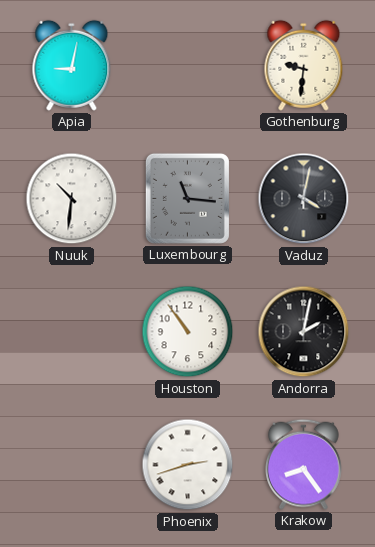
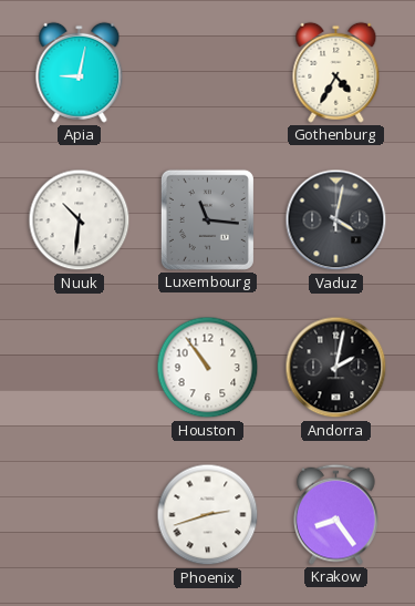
Gothenburg: 9:31 -> 4:35 (336, 72)
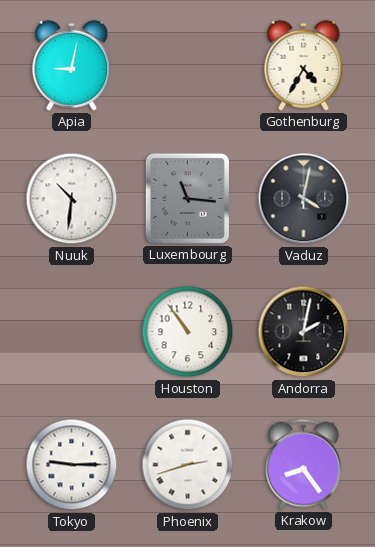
Tokyo: none -> 9:15 (72, 465)
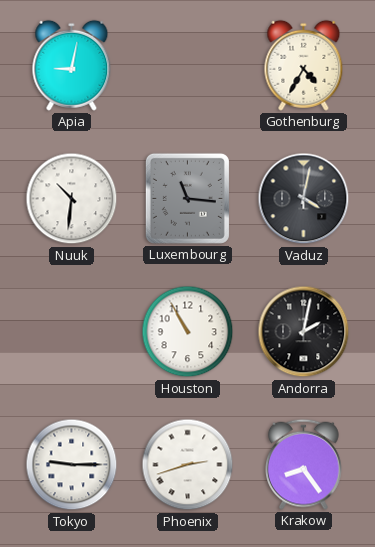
Houston: 10:54 -> 10:55 (188, 332)
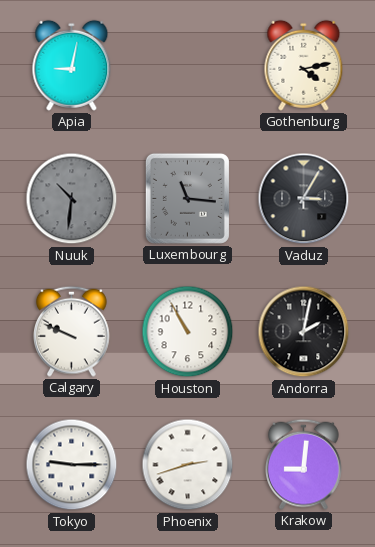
Gothenburg: 4:35 -> 4:13 (304, 65)
Nuuk dial: white -> grey (72, 199)
Vaduz: 4:02 -> 3:05 (304, 199)
Calgary: none -> 9:49 (72, 331)
Krakow: 8:24 -> 9:01 (304, 464)
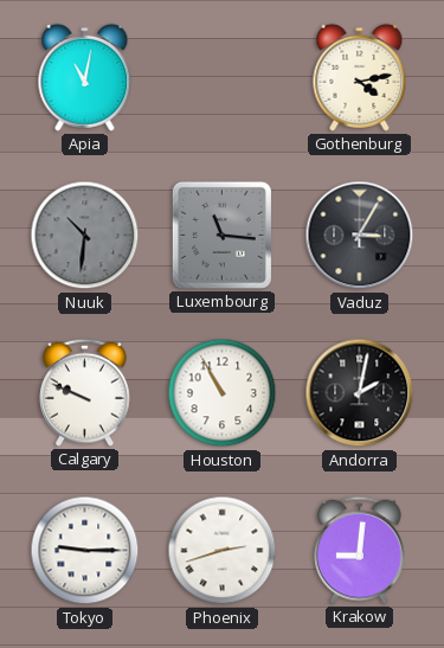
Apia: 9:02 -> 11:02 (85, 77)
